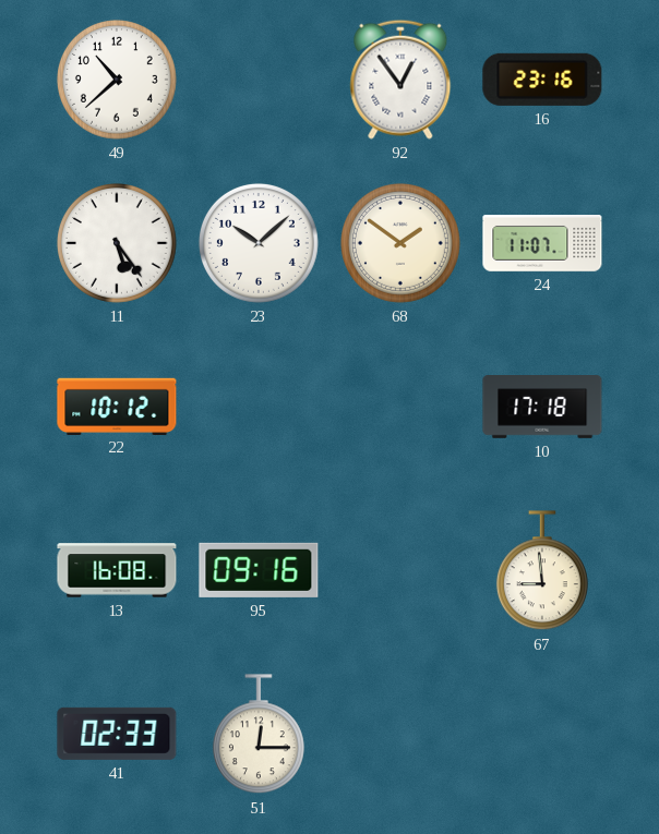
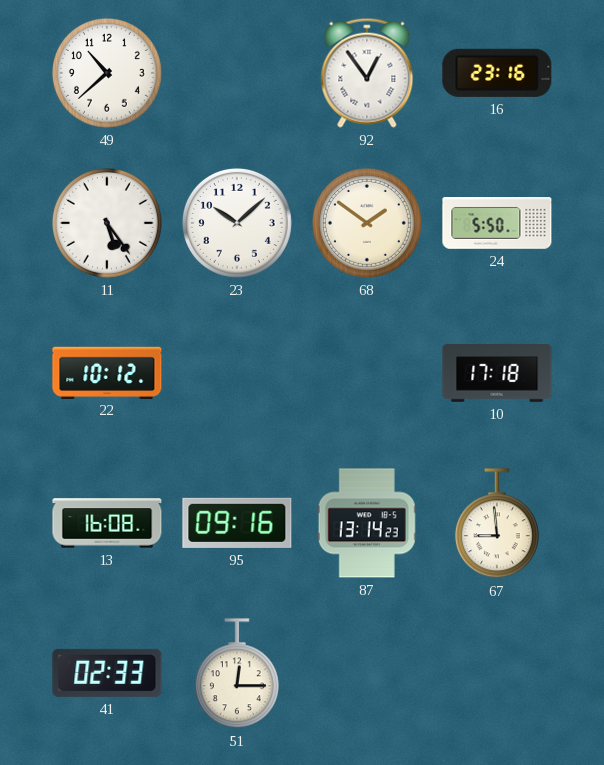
24: 11:07 -> 5:50 (497, 224)
87: none -> 13:14 (367, 523)
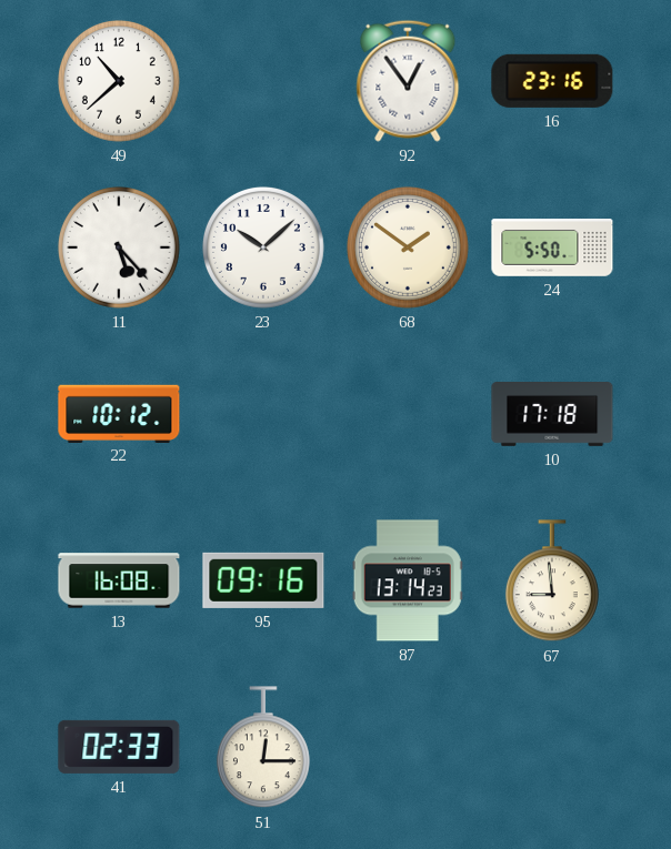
11: 5:24 -> 5:23 (119, 247)
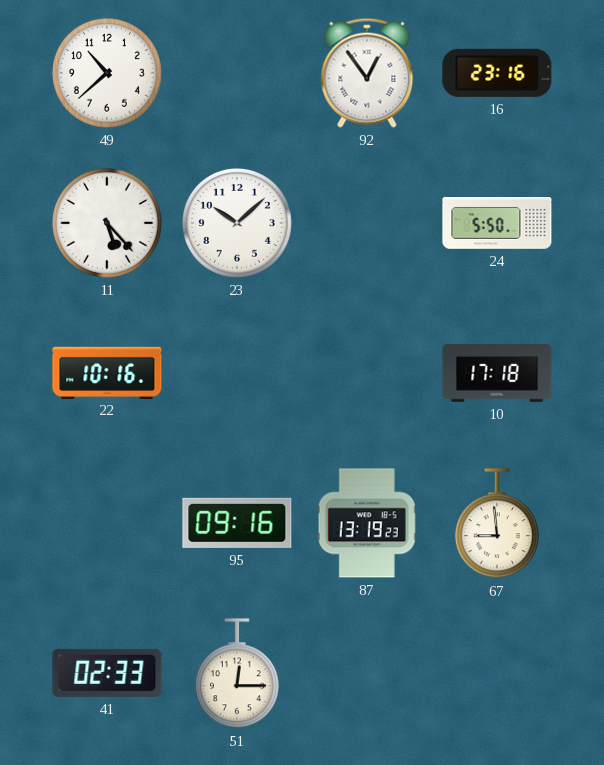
68: 1:51 -> none (408, 247)
22: 10:12 -> 10:16 (107, 372)
13: 16:08 -> none (119, 580)
87: 13:14 -> 13:19 (367, 523)
